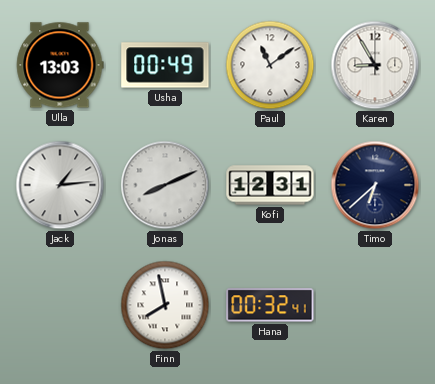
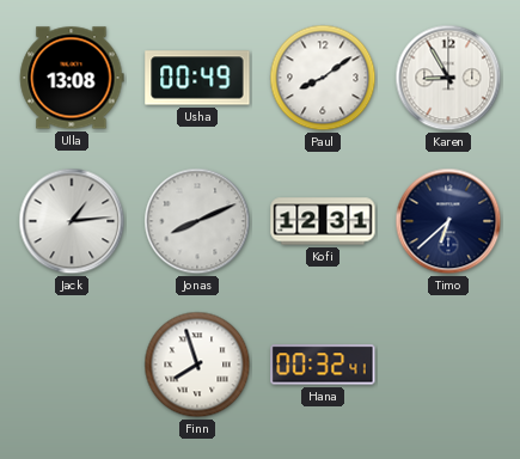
Ulla: 13:03 -> 13:08 (72, 78)
Paul: 11:09 -> 8:09 (323, 78)
Finn: 7:58 -> 7:57 (197, 365)
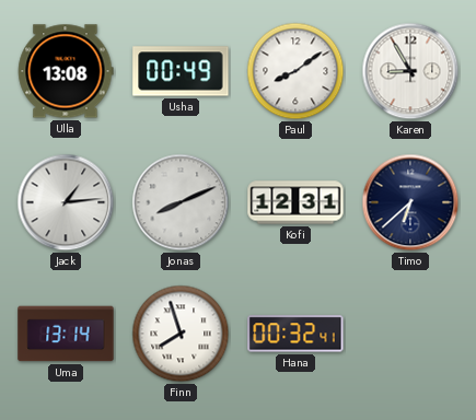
Uma: none -> 13:14 (66, 334)
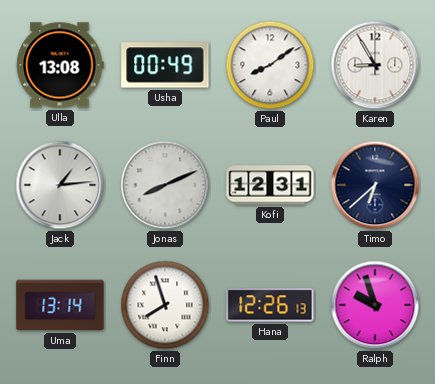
Hana: 00:32 -> 12:26 (270, 305)
Ralph: none -> 9:57 (375, 305)
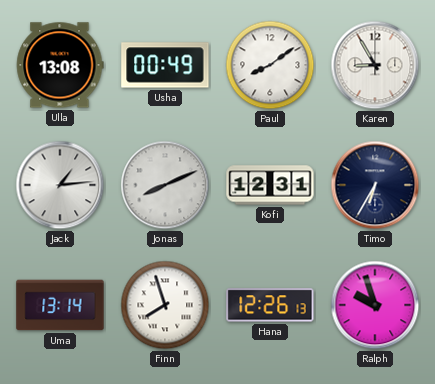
Timo: 6:38 -> 6:35 (375, 185)
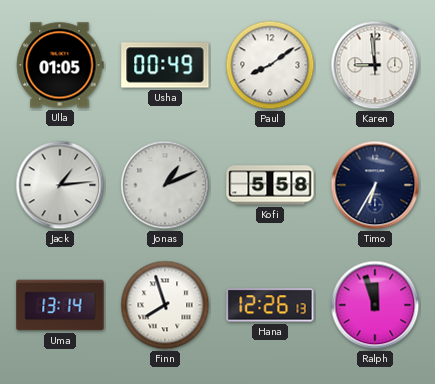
Ulla: 13:08 -> 01:05 (60, 65)
Karen: 8:55 -> 8:59 (375, 65)
Jonas: 8:11 -> 1:11 (165, 185)
Kofi: 12:31 -> 5:58 (270, 185)
Ralph: 9:57 -> 11:57 (375, 305)
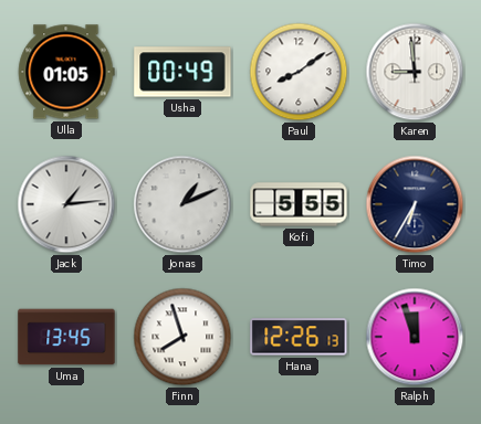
Kofi: 5:58 -> 5:55 (299, 204)
Uma: 13:14 -> 13:45 (66, 337)
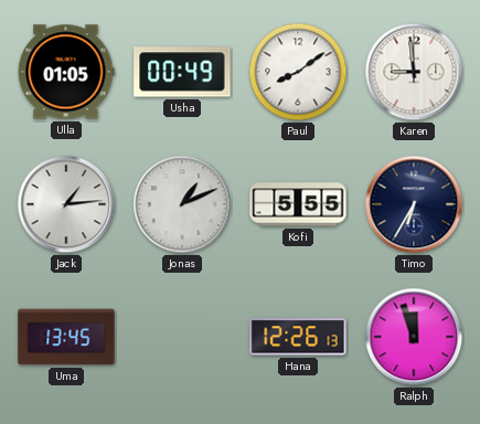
Finn: 7:57 -> none (182, 337)
